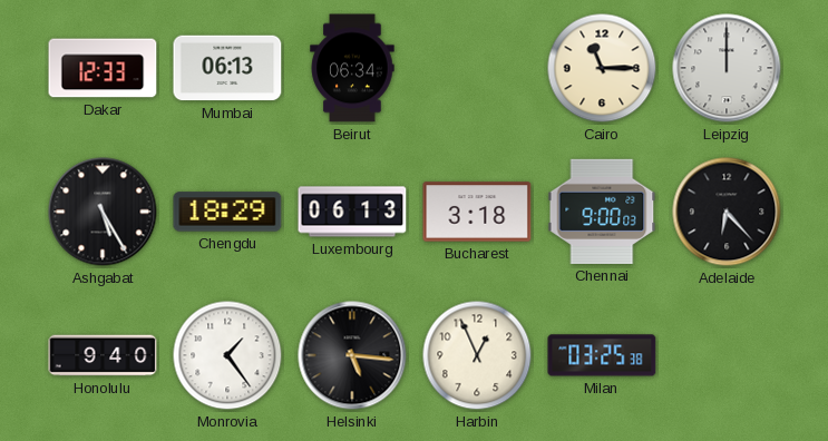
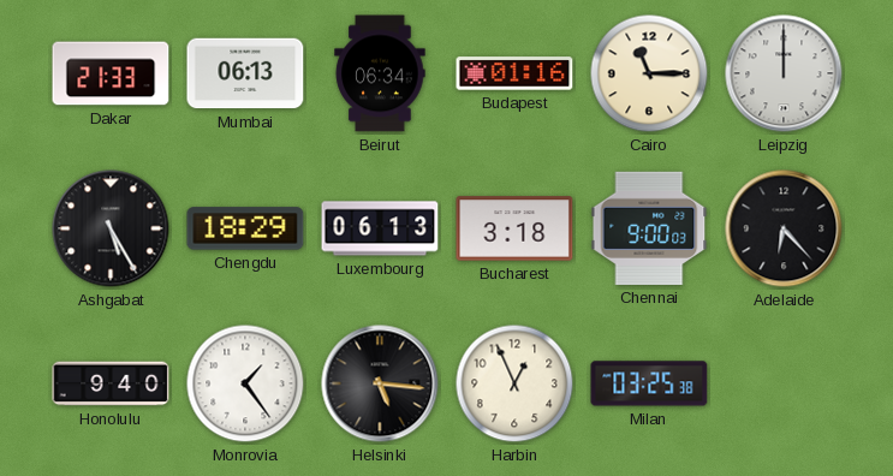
Dakar: 12:33 -> 21:33 (111, 73)
Budapest: none -> 01:16 (514, 73)
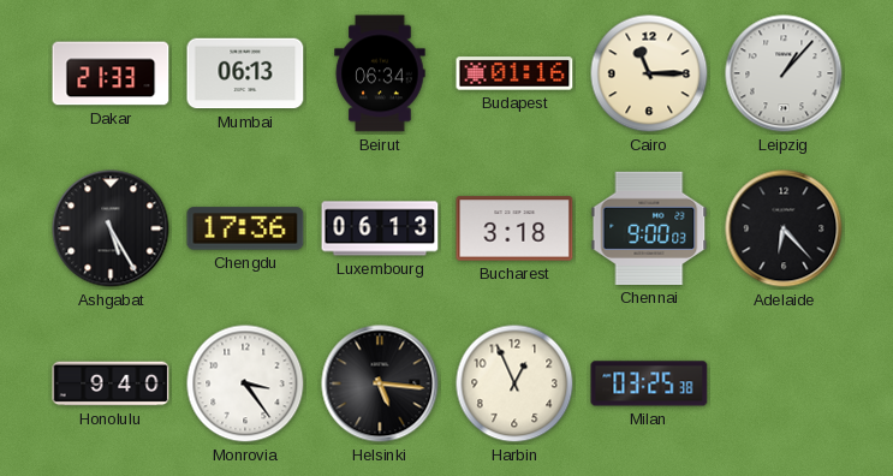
Leipzig: 12:00 -> 1:07 (784, 73)
Chengdu: 18:29 -> 17:36 (245, 228)
Monrovia: 1:24 -> 3:24 (245, 383)
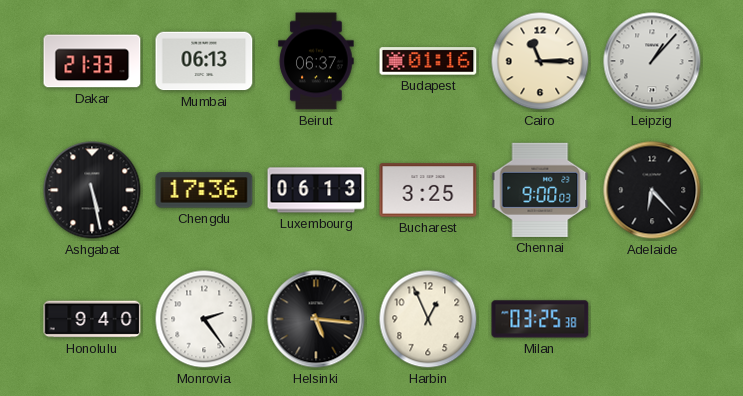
Beirut: 06:34 -> 06:37 (316, 61)
Ashgabat: 5:25 -> 5:28 (92, 190)
Bucharest: 3:18 -> 3:25 (428, 190)
Monrovia: 3:24 -> 2:24 (204, 319)
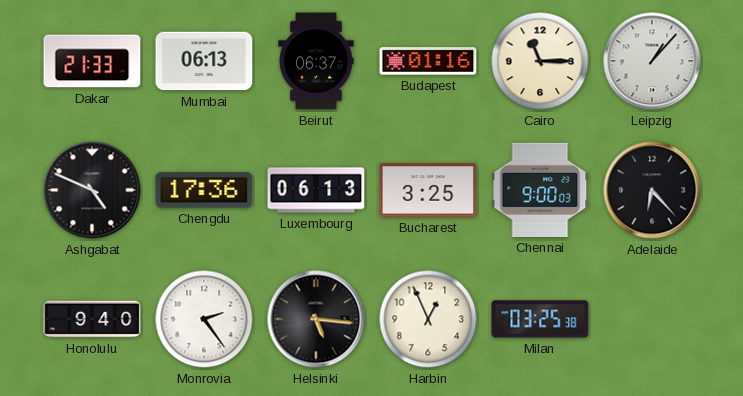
Ashgabat: 5:28 -> 4:49 (92, 190)
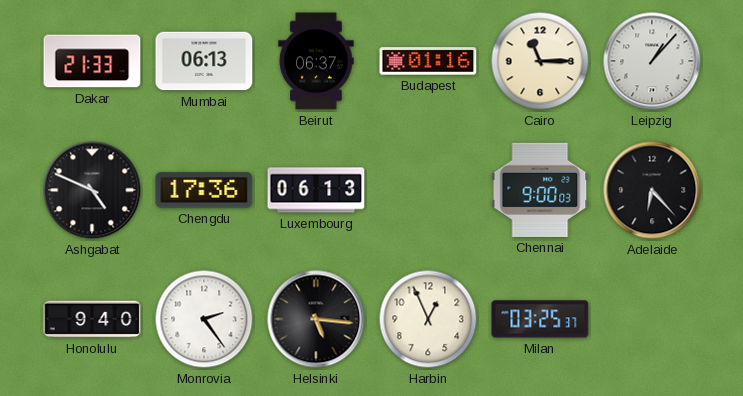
Bucharest: 3:25 -> none (428, 190)
Milan: 03:25:38 -> 03:25:37 (540, 319)
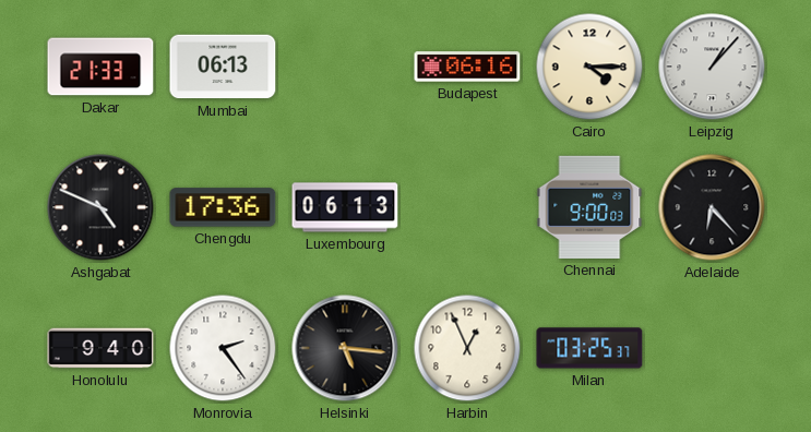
Beirut: 06:37 -> none (316, 61)
Budapest: 01:16 -> 06:16 (467, 67)
Cairo: 11:15 -> 4:15 (589, 67)
